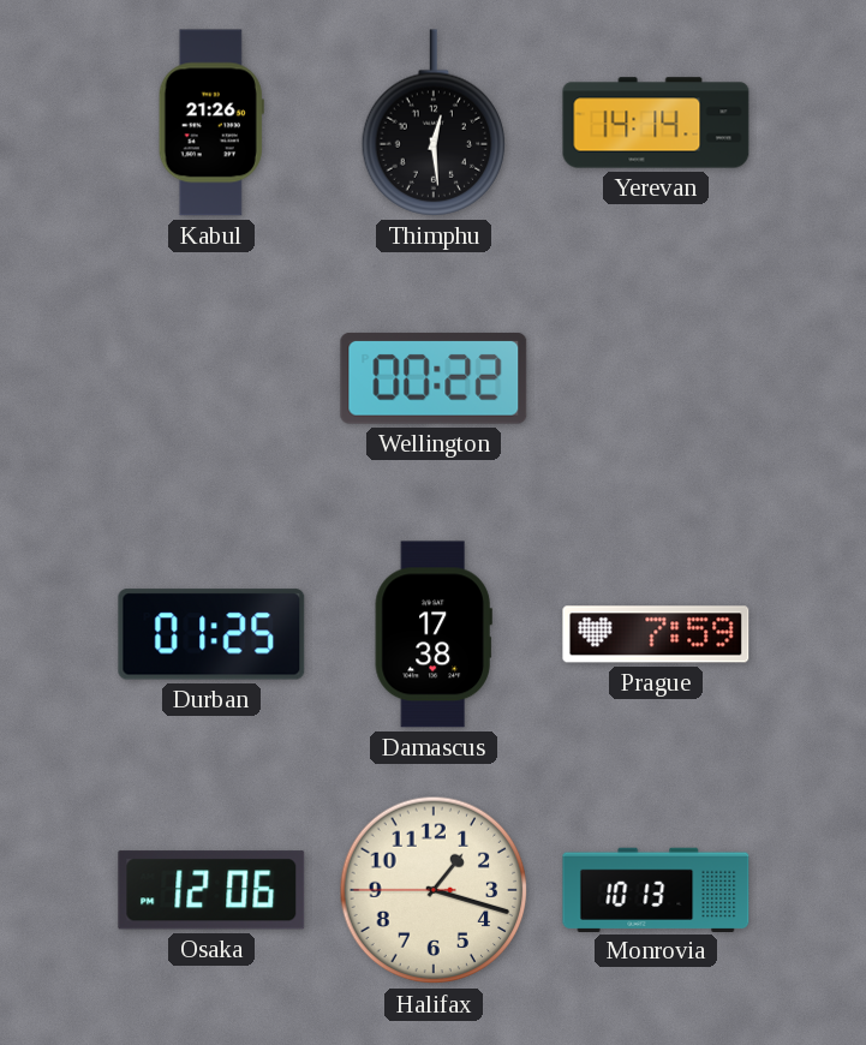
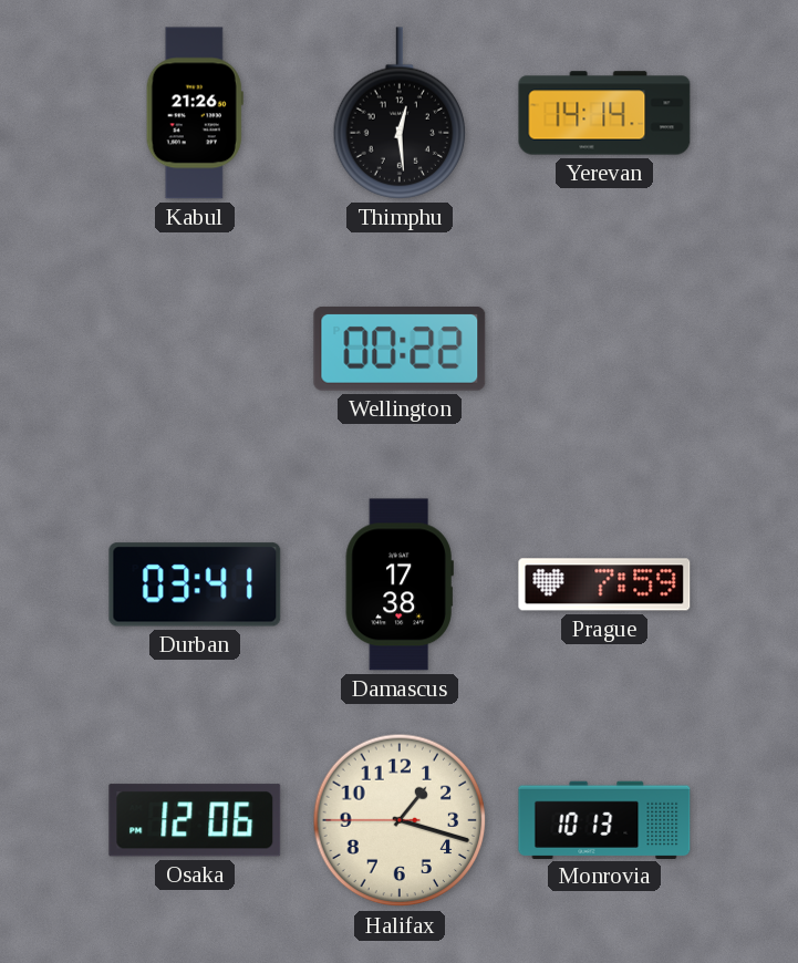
Durban: 01:25 -> 03:41 (195, 584)
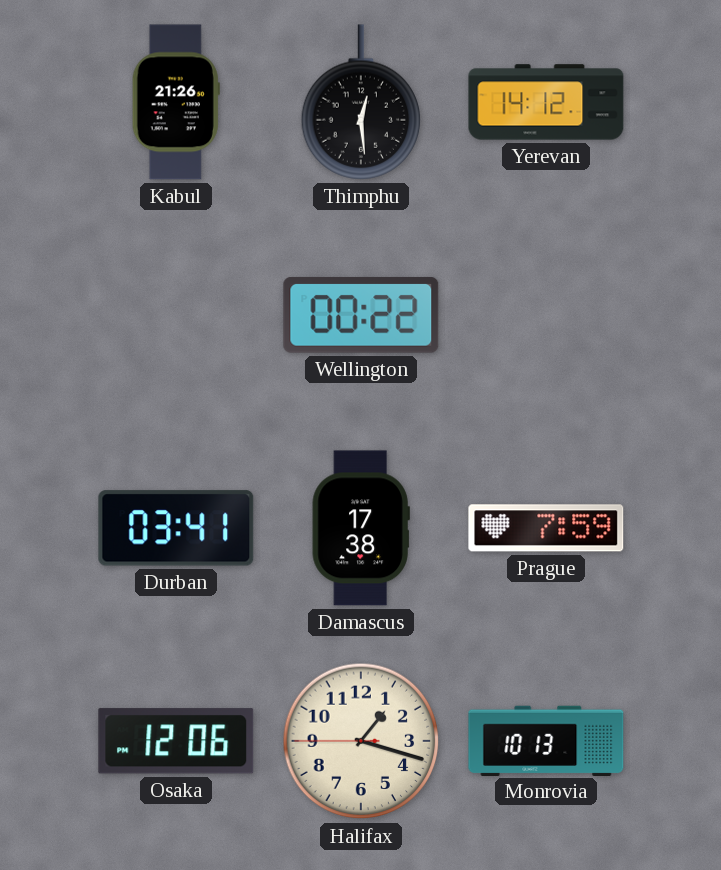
Yerevan: 14:14 -> 14:12 (546, 102)
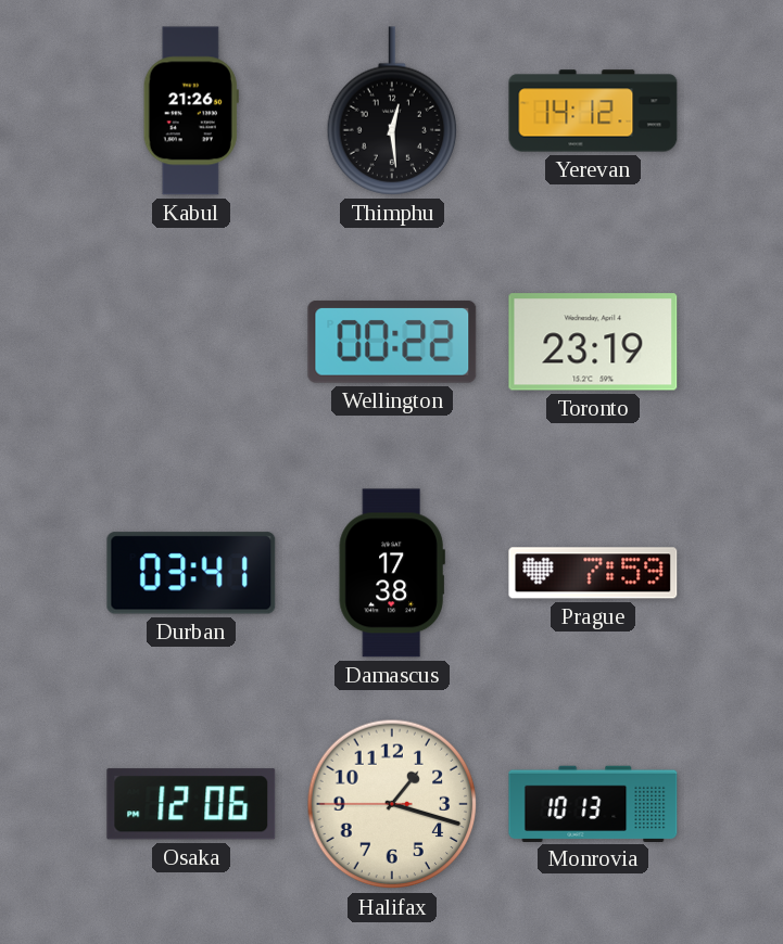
Toronto: none -> 23:19 (593, 342)
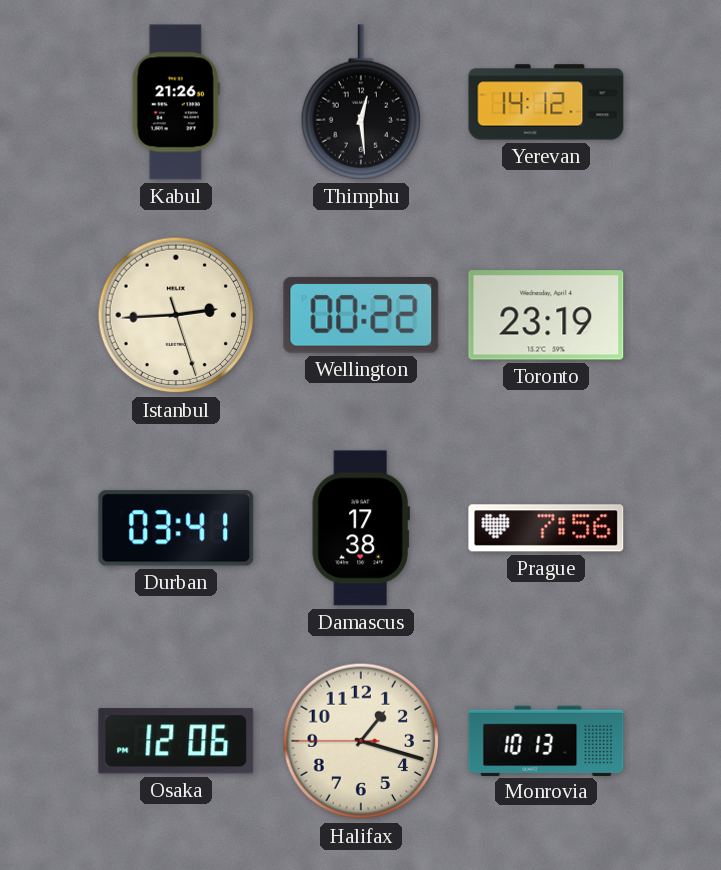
Istanbul: none -> 2:44 (176, 315)
Prague: 7:59 -> 7:56 (546, 528)
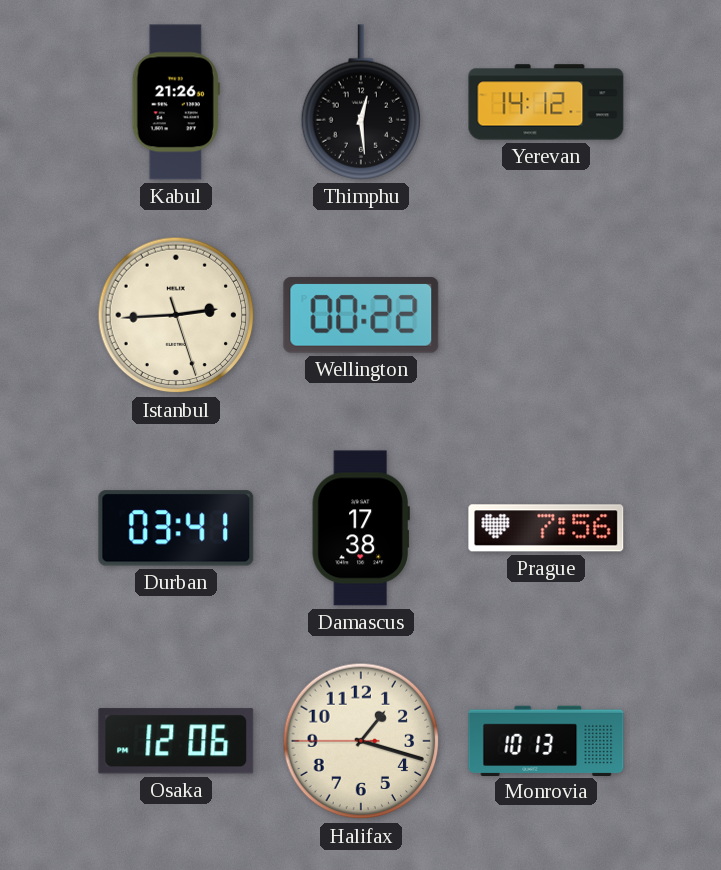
Toronto: 23:19 -> none (546, 315)
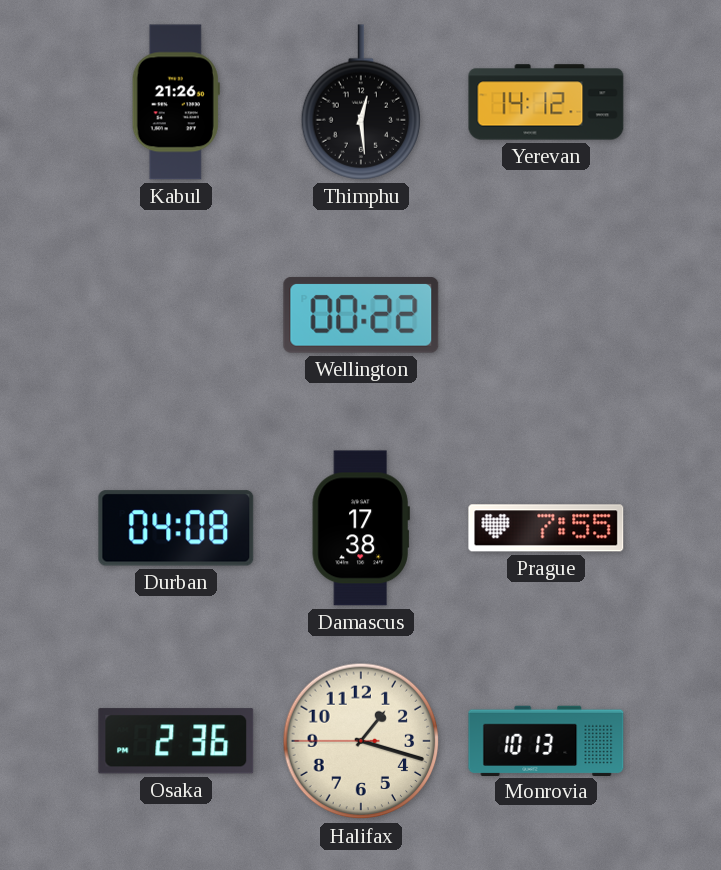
Istanbul: 2:44 -> none (176, 315)
Durban: 03:41 -> 04:08 (176, 528)
Prague: 7:56 -> 7:55 (546, 528)
Osaka: 12:06 -> 2:36 (176, 741)
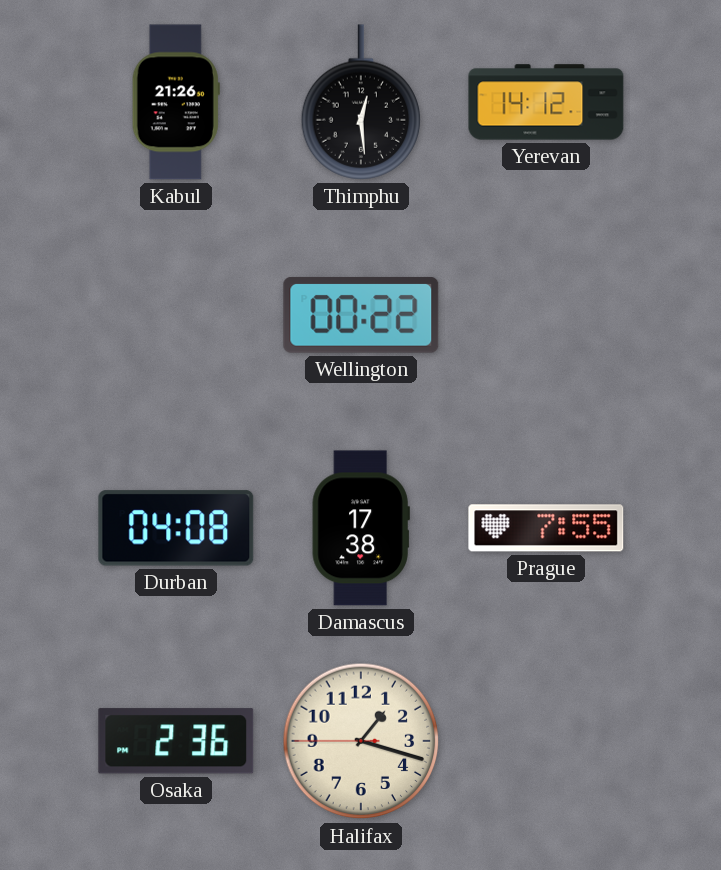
Monrovia: 10:13 -> none (546, 740)
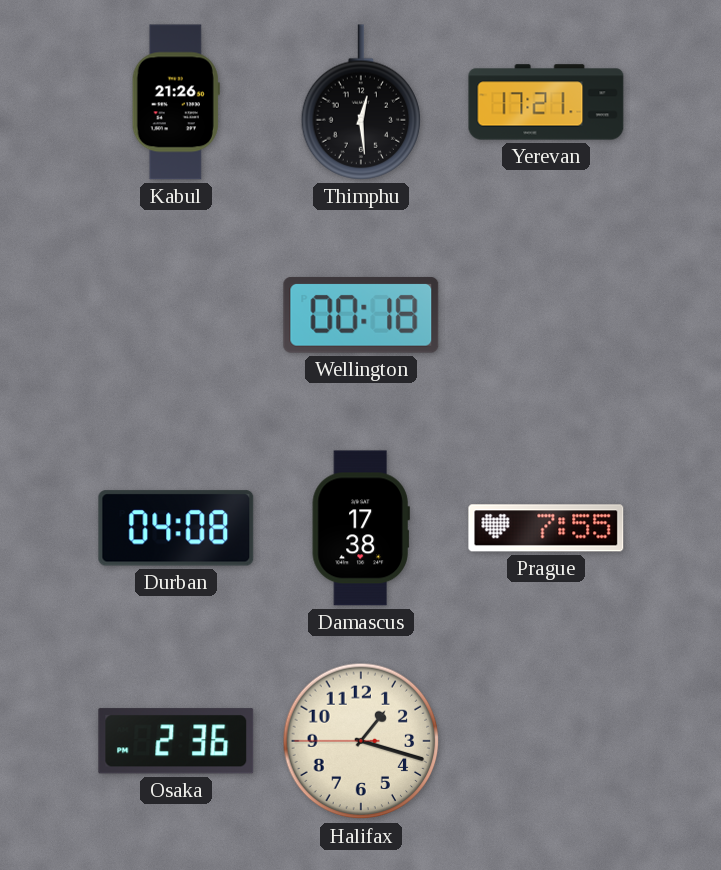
Yerevan: 14:12 -> 17:21 (546, 102)
Wellington: 00:22 -> 00:18 (361, 315)
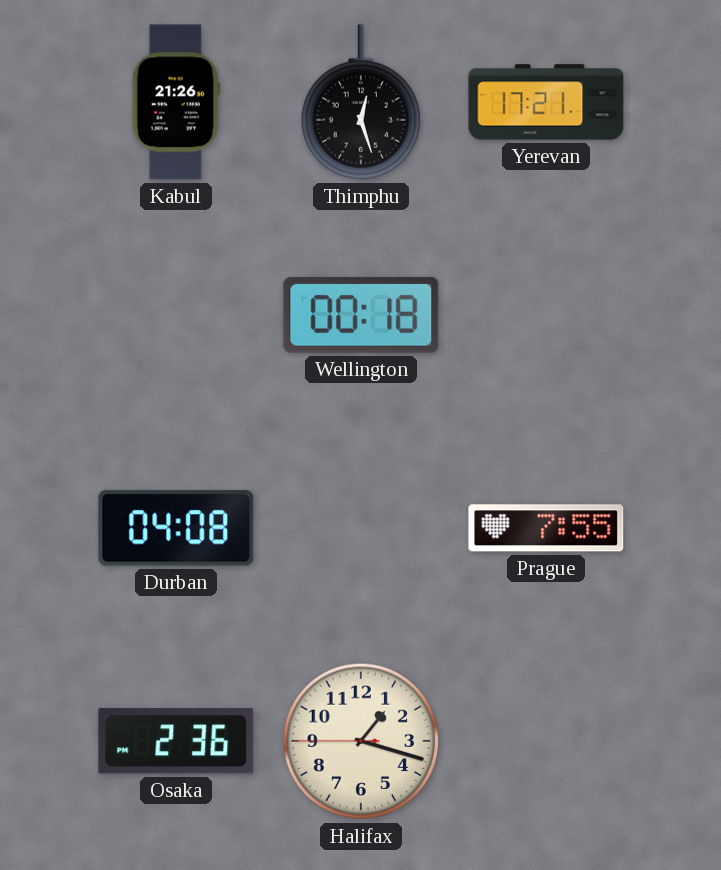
Thimphu: 12:29 -> 12:27 (360, 102)
Damascus: 17:38 -> none (361, 528)
